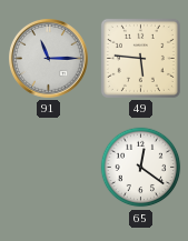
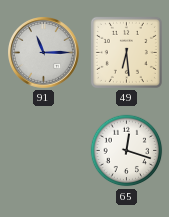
49: 5:46 -> 6:29 (126, 52)
65: 12:21 -> 12:18 (127, 151)
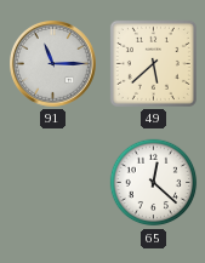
49: 6:29 -> 5:38 (153, 63)
65: 12:18 -> 12:22 (154, 183)
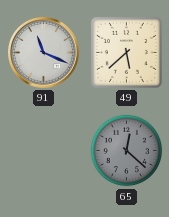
91: 11:15 -> 11:19 (44, 53)
65 dial: white -> grey (127, 151)
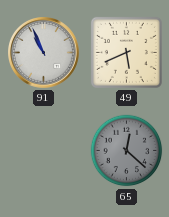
91: 11:19 -> 10:56 (44, 53)
49: 5:38 -> 5:41 (126, 52)
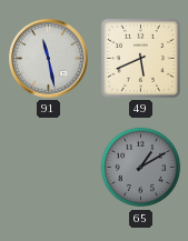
91: 10:56 -> 11:28 (49, 59)
65: 12:22 -> 1:10 (141, 168)
